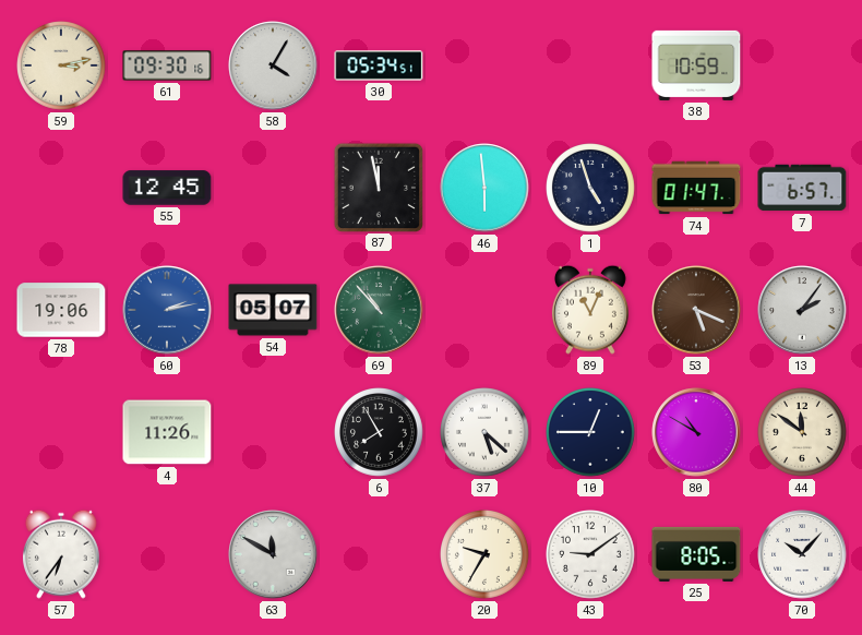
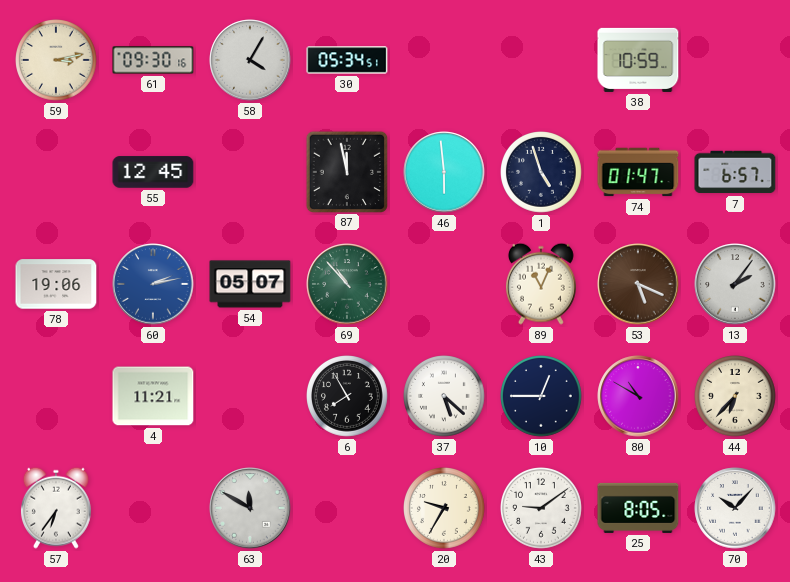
4: 11:26 -> 11:21 (153, 396)
44: 11:51 -> 6:37 (736, 397)
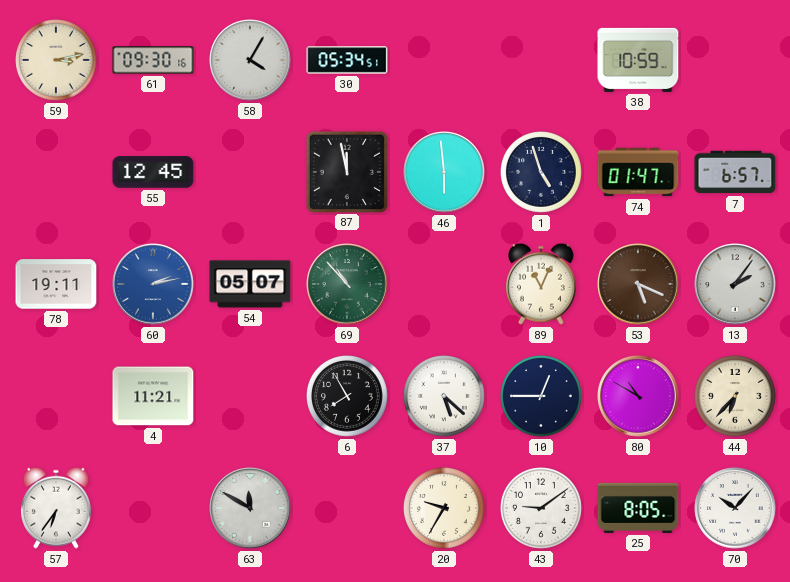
78: 19:06 -> 19:11 (56, 284)
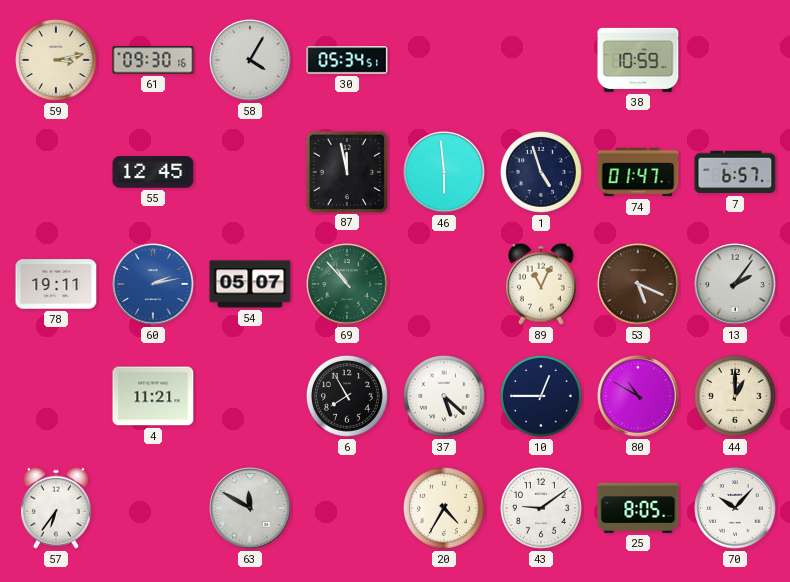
44: 6:37 -> 1:00 (736, 397)
20: 9:35 -> 4:35 (445, 509)
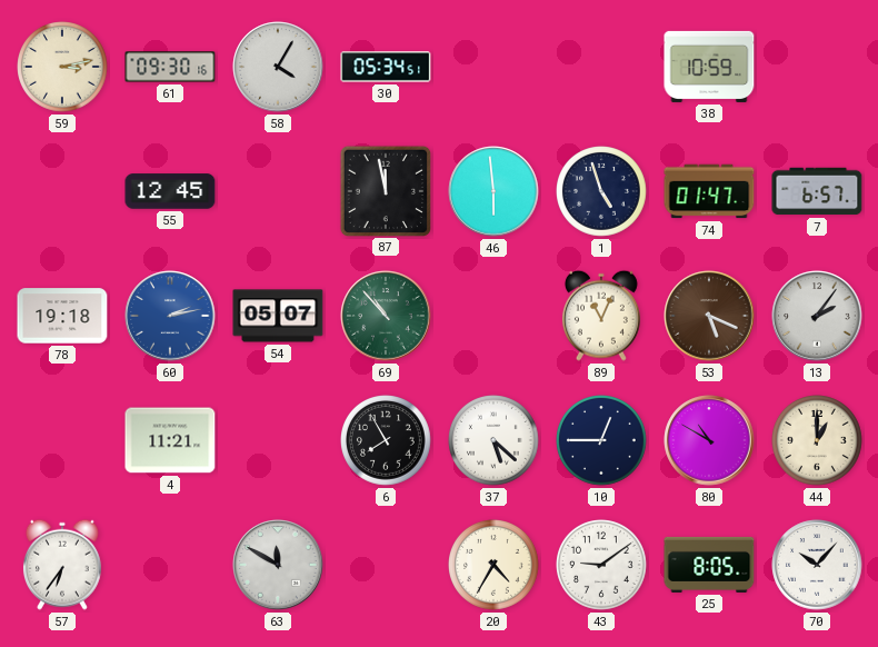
78: 19:11 -> 19:18 (62, 316)
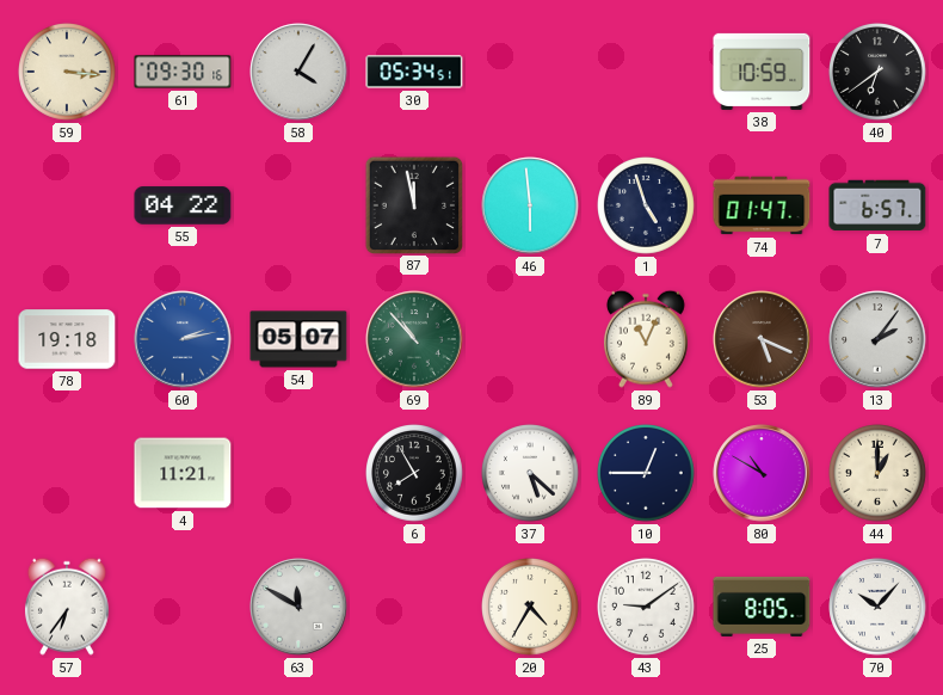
59: 3:13 -> 3:16 (68, 73)
40: none -> 6:39 (879, 73)
55: 12:45 -> 04:22 (183, 205)
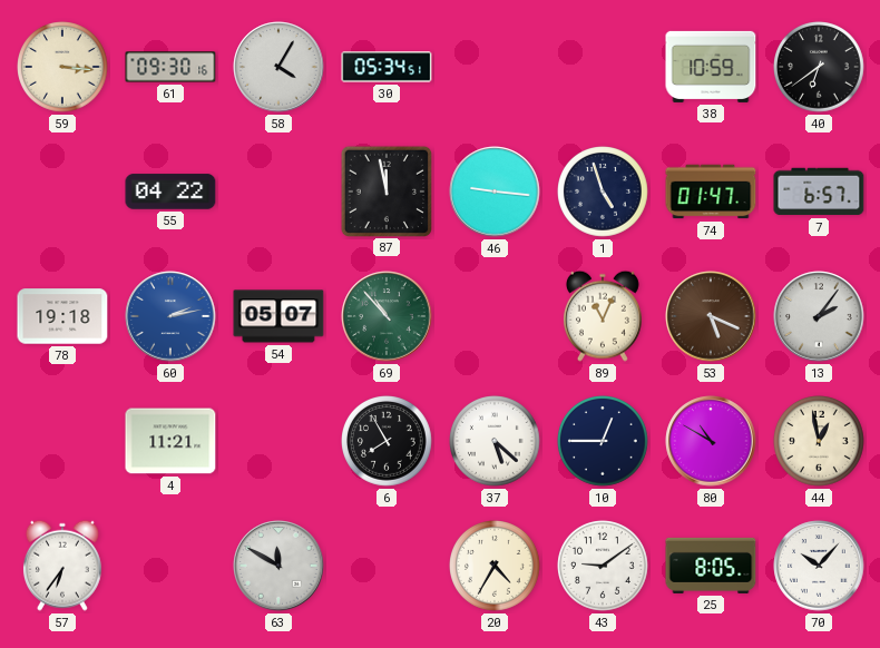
46: 5:59 -> 9:16 (495, 192)
44: 1:00 -> 12:58 (820, 442)
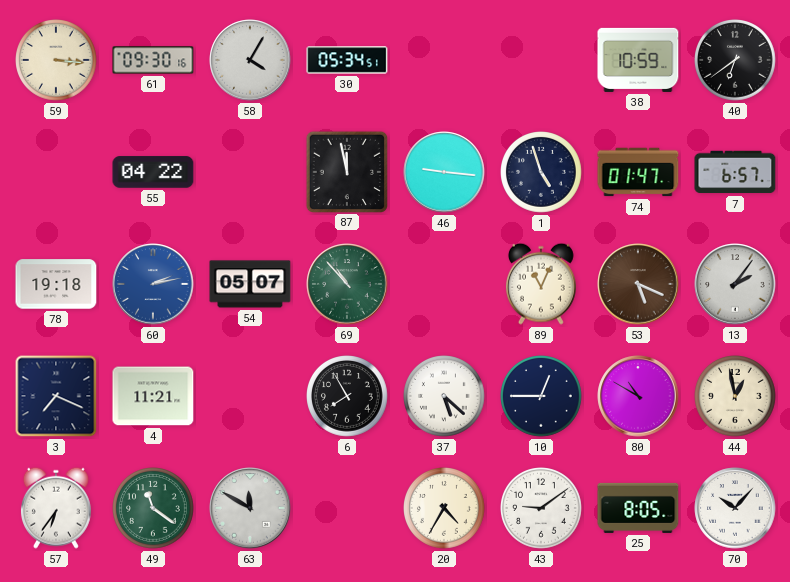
3: none -> 7:19 (56, 396)
49: none -> 11:21 (154, 509)
